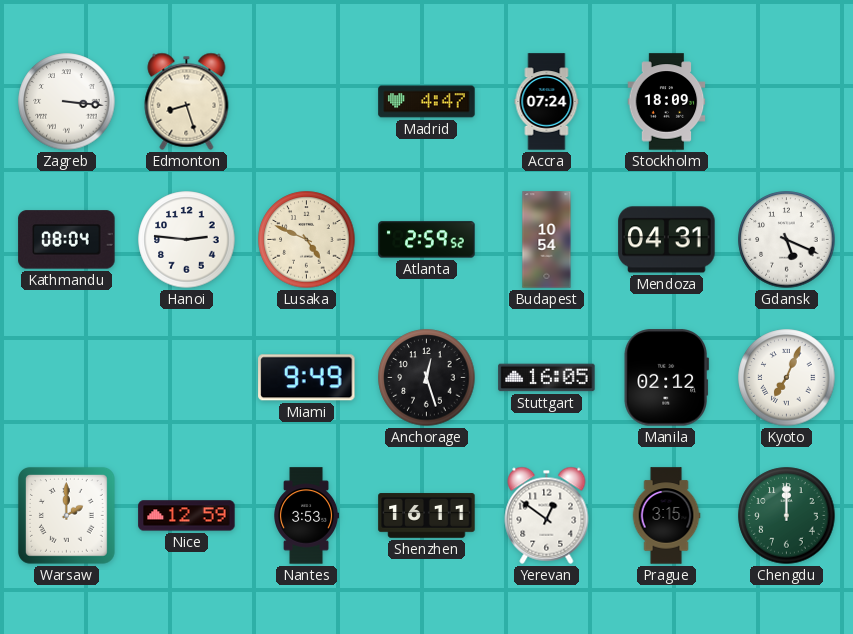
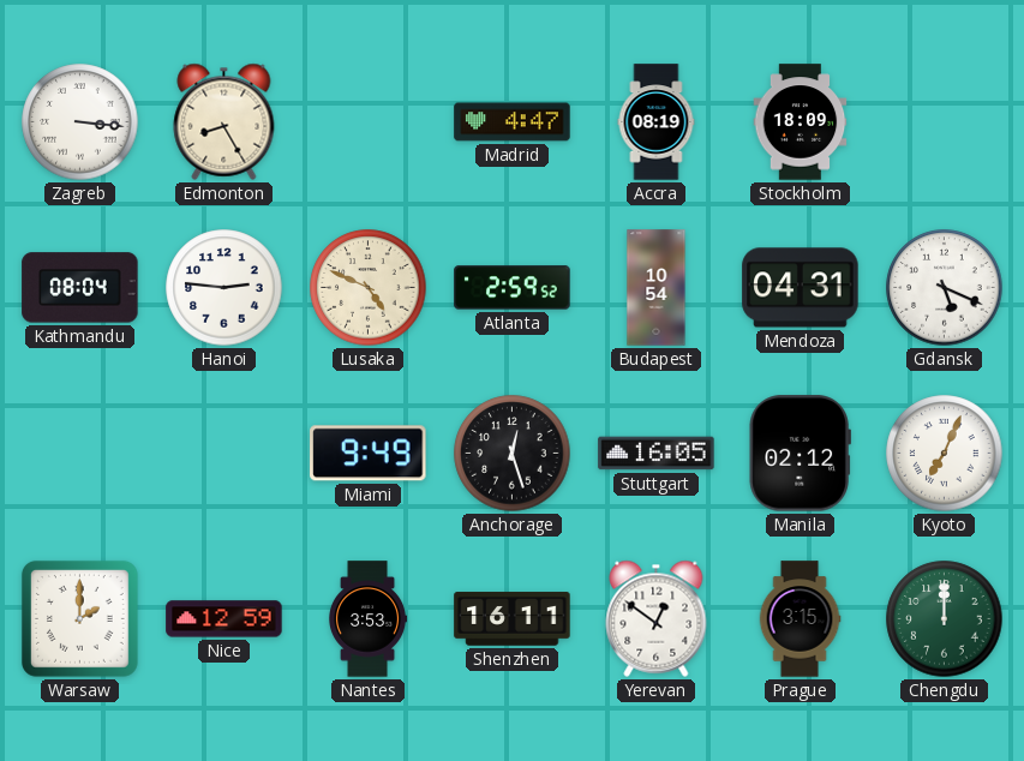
Edmonton: 8:27 -> 8:25 (224, 121)
Accra: 07:24 -> 08:19 (657, 122)
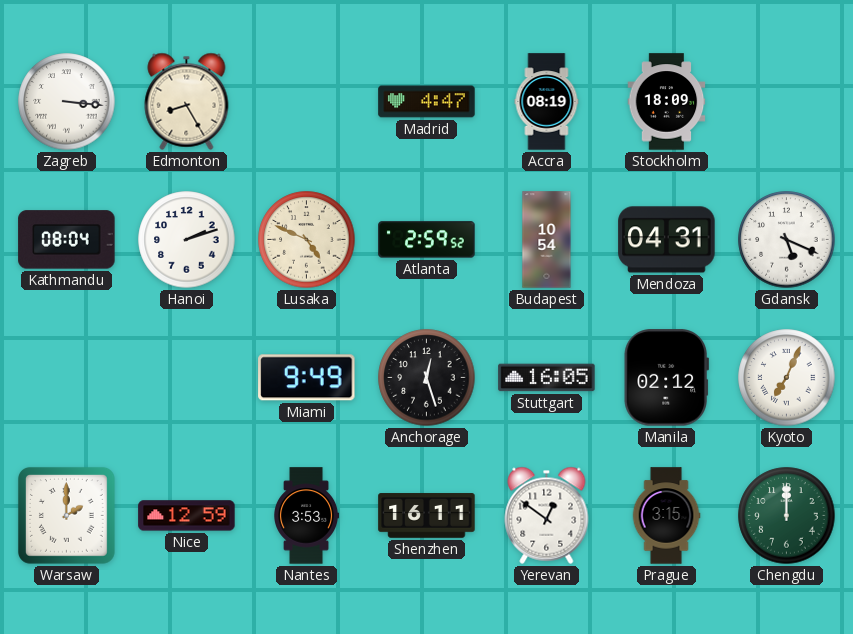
Hanoi: 2:46 -> 2:12 (187, 240)
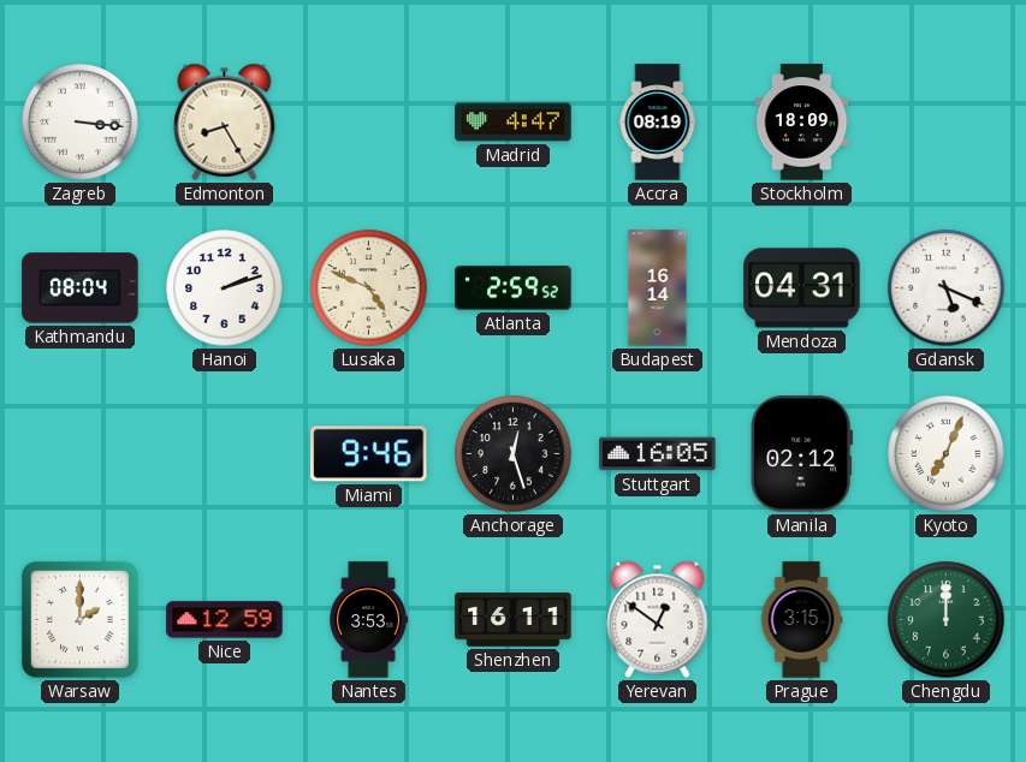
Budapest: 10:54 -> 16:14 (658, 288)
Miami: 9:49 -> 9:46 (369, 454)
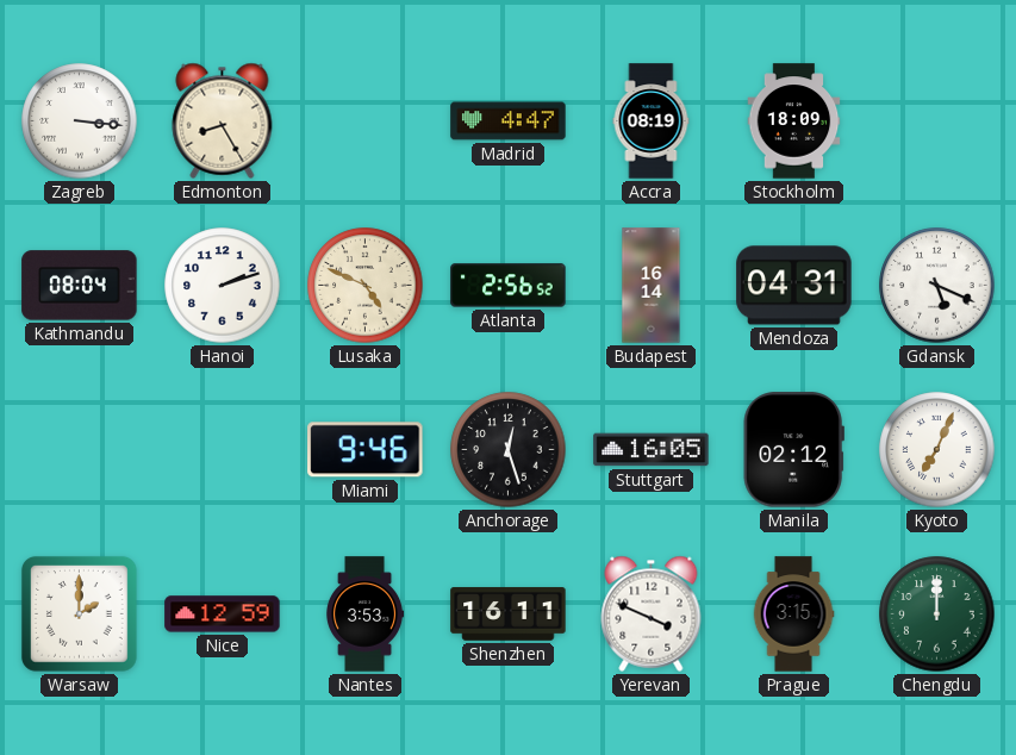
Atlanta: 2:59 -> 2:56 (509, 286)
Yerevan: 12:51 -> 3:49 (652, 613)
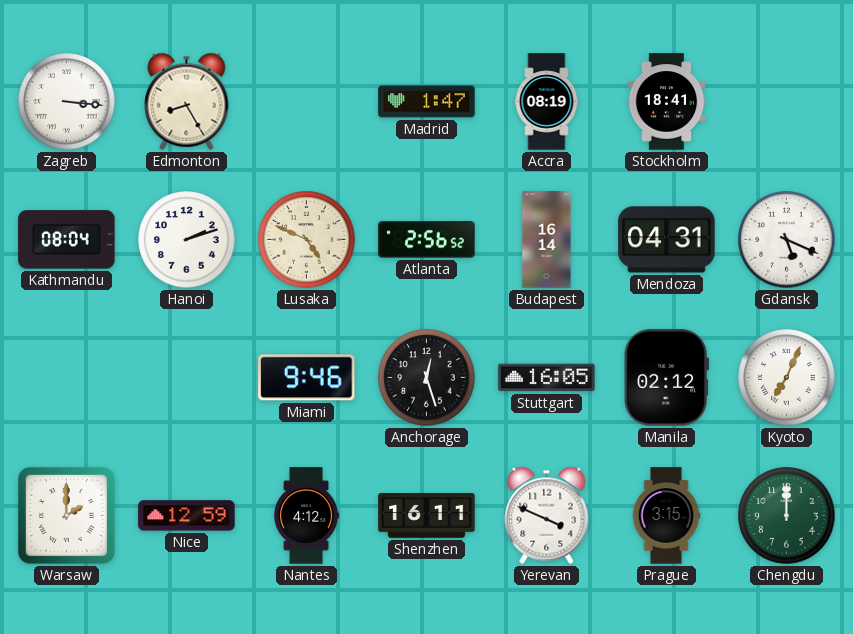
Madrid: 4:47 -> 1:47 (427, 102)
Stockholm: 18:09 -> 18:41 (667, 102)
Nantes: 3:53 -> 4:12 (307, 516)
